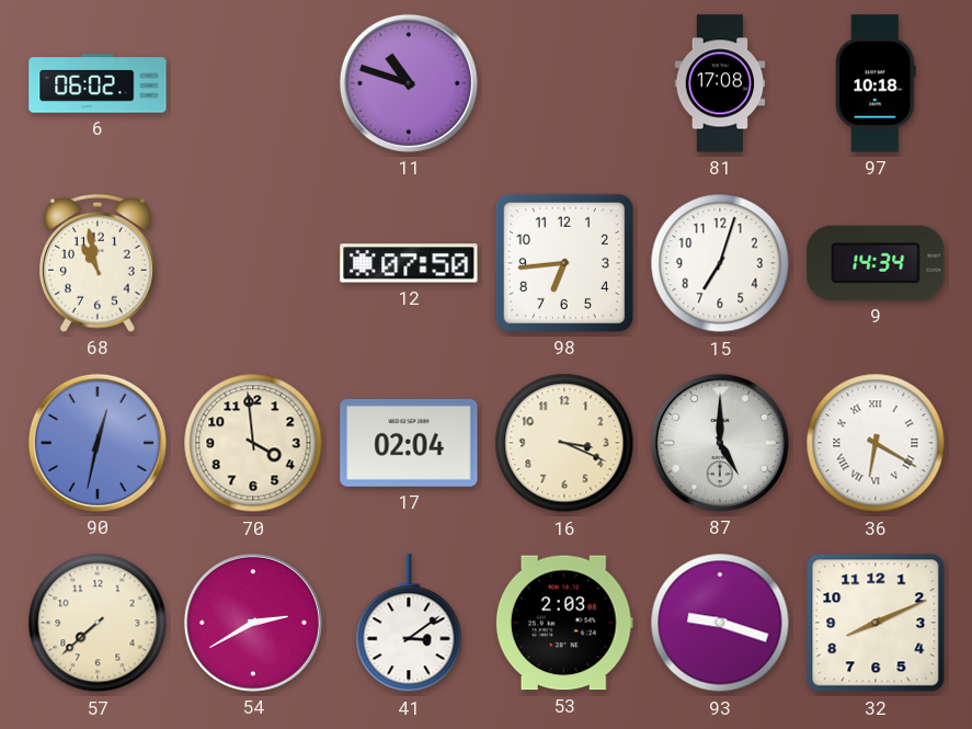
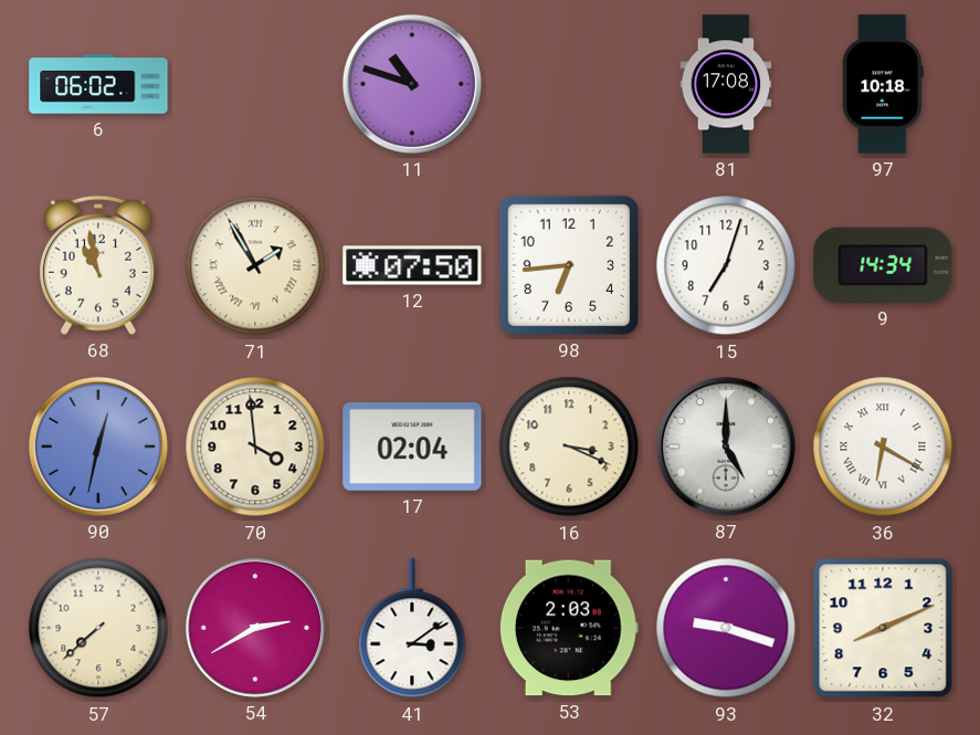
71: none -> 1:55 (255, 265)
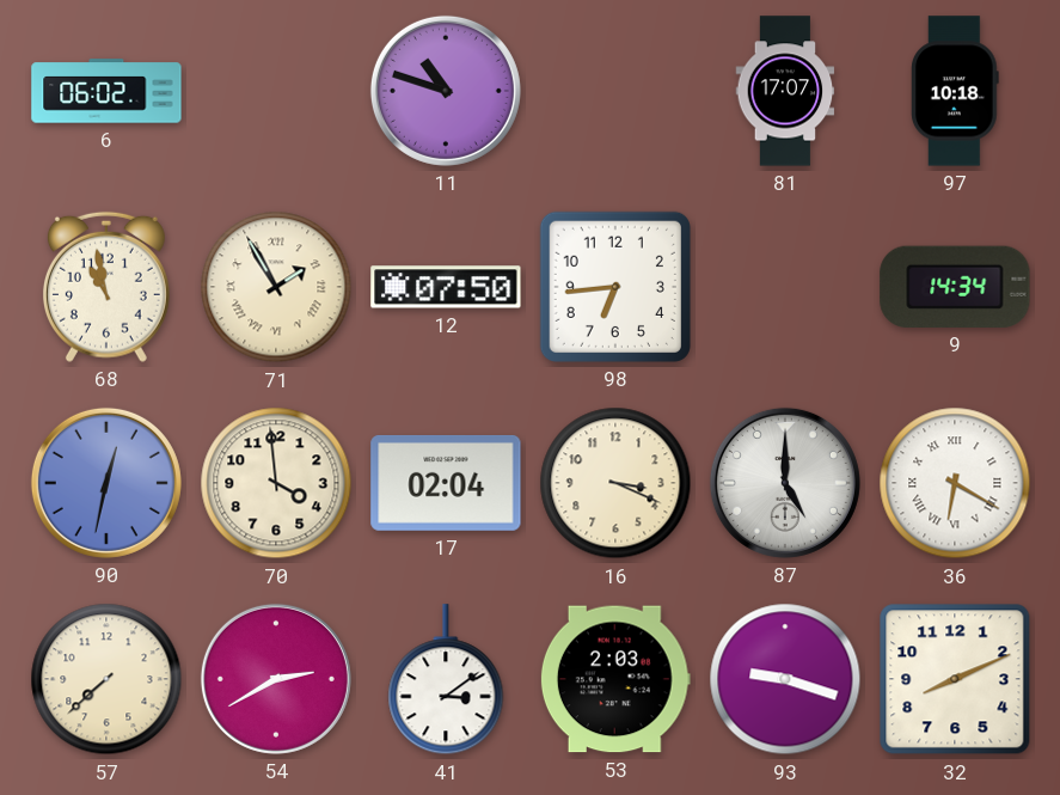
81: 17:08 -> 17:07 (785, 91)
15: 7:03 -> none (726, 265)
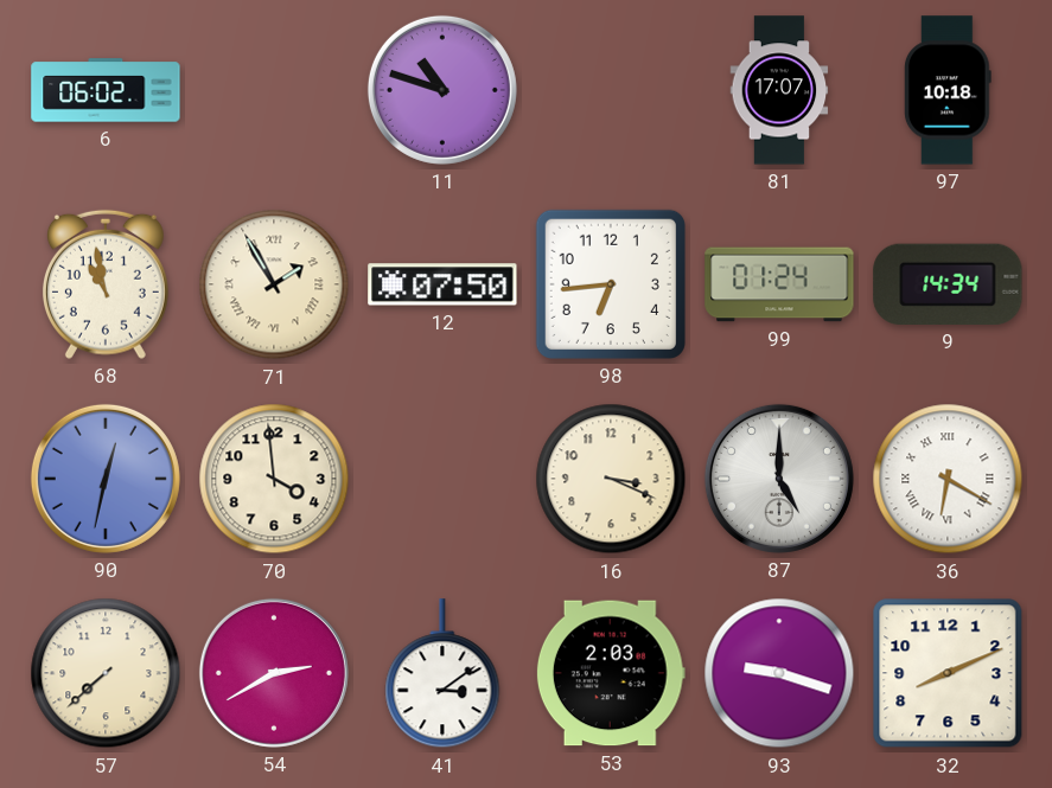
99: none -> 01:24 (779, 284)
17: 02:04 -> none (446, 483)
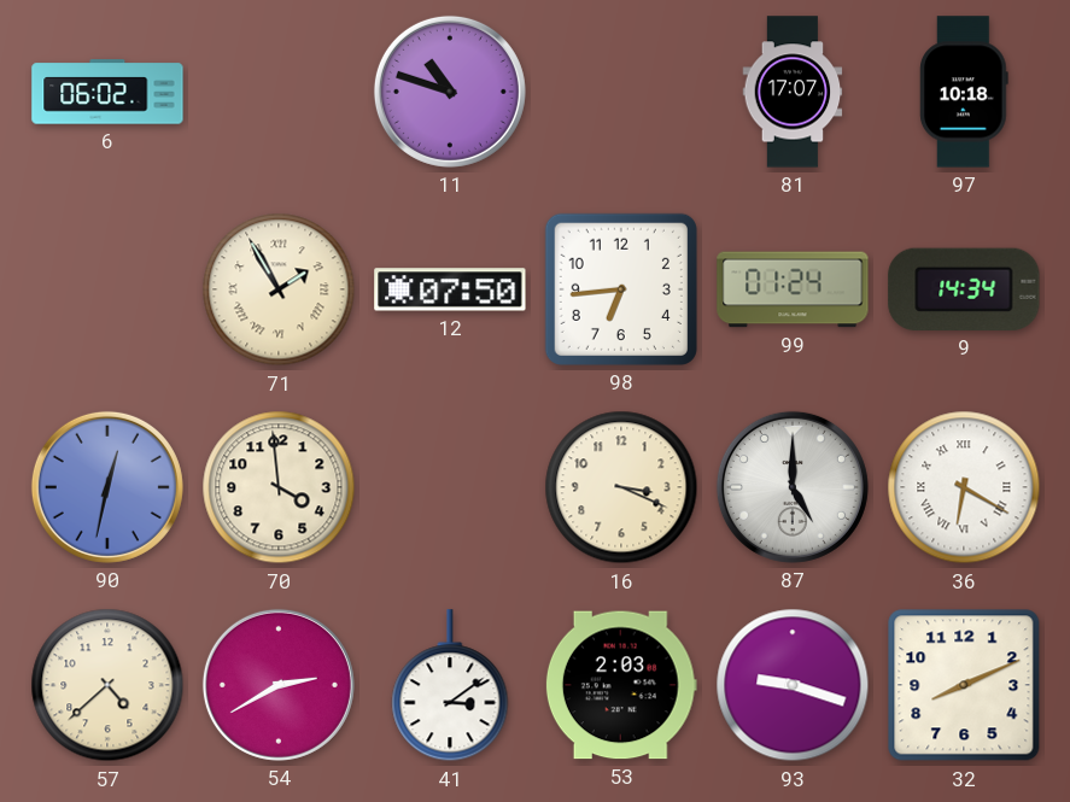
68: 10:58 -> none (106, 284)
57: 7:38 -> 4:38 (107, 685)
